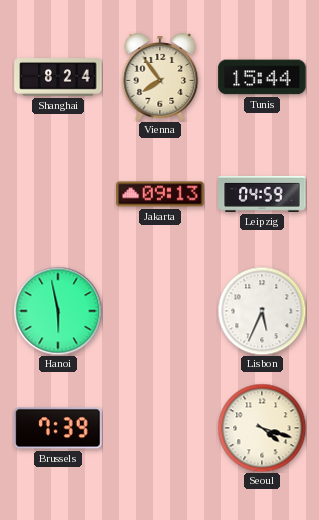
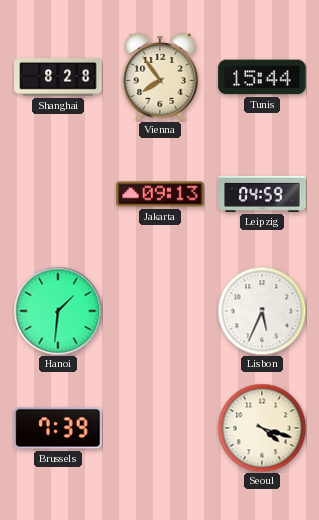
Shanghai: 8:24 -> 8:28 (58, 77)
Hanoi: 5:58 -> 1:31 (58, 311)
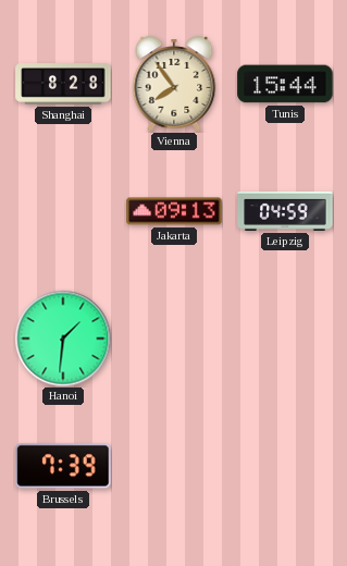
Lisbon: 5:34 -> none (262, 311)
Seoul: 4:18 -> none (262, 428)
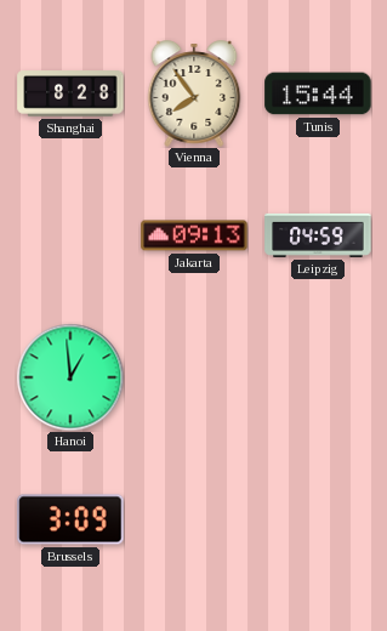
Hanoi: 1:31 -> 12:59 (70, 377)
Brussels: 7:39 -> 3:09 (70, 519)
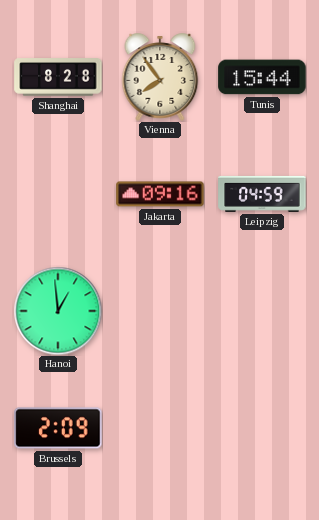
Jakarta: 09:13 -> 09:16 (160, 194)
Brussels: 3:09 -> 2:09 (58, 428)
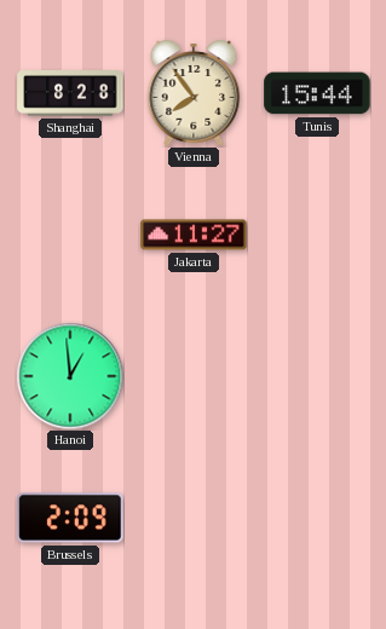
Jakarta: 09:16 -> 11:27 (194, 235)
Leipzig: 04:59 -> none (262, 194)
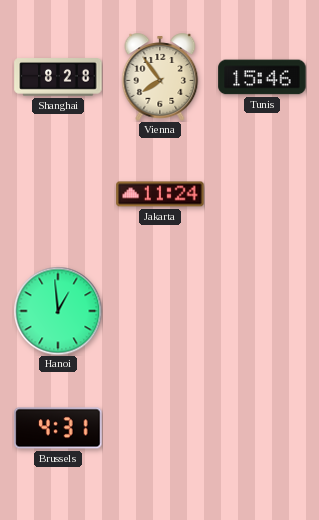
Tunis: 15:44 -> 15:46 (262, 77)
Jakarta: 11:27 -> 11:24 (160, 194)
Brussels: 2:09 -> 4:31 (58, 428)
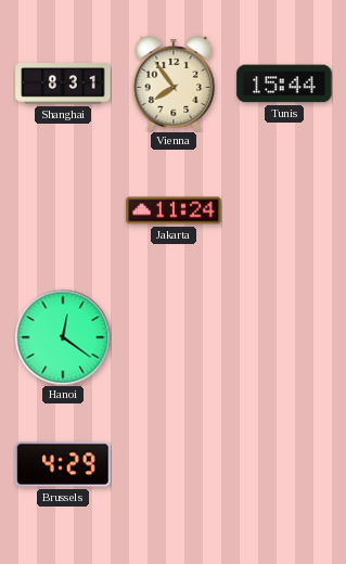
Shanghai: 8:28 -> 8:31 (63, 84)
Tunis: 15:46 -> 15:44 (284, 84)
Hanoi: 12:59 -> 12:21 (63, 337)
Brussels: 4:31 -> 4:29 (63, 464)
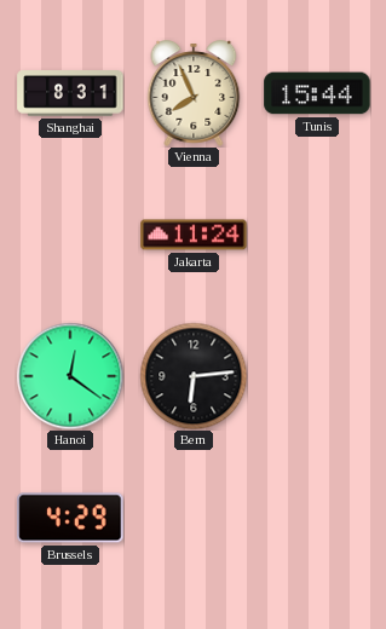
Vienna: 7:54 -> 7:56 (194, 93)
Bern: none -> 6:14 (194, 376)
